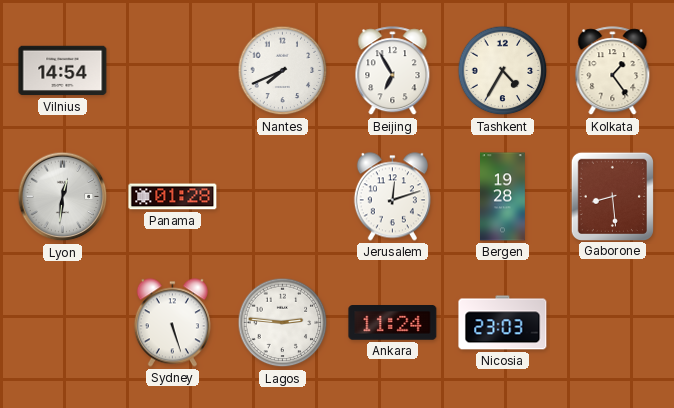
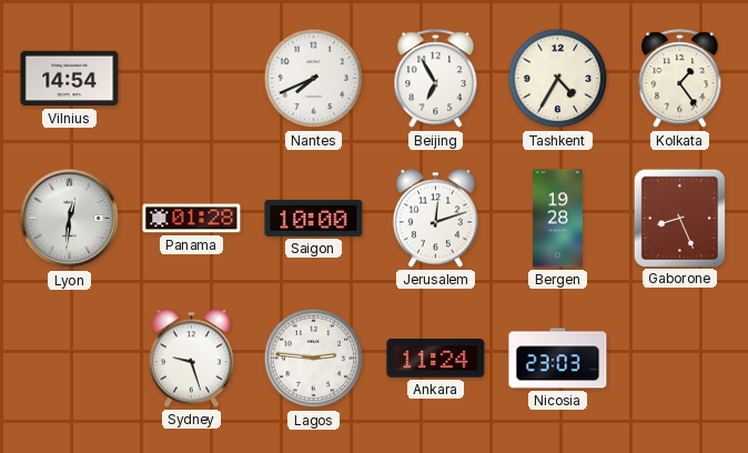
Saigon: none -> 10:00 (314, 218)
Gaborone: 8:29 -> 8:26 (679, 218)
Sydney: 5:27 -> 9:27 (191, 359)
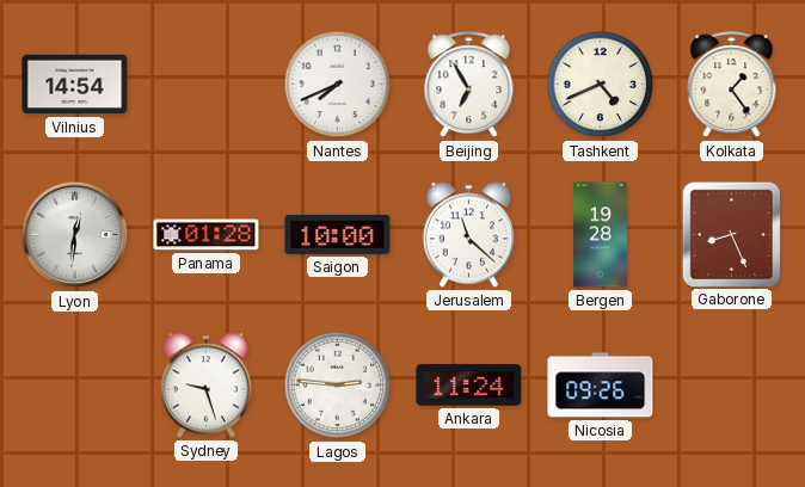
Tashkent: 4:35 -> 4:41 (601, 85)
Jerusalem: 12:12 -> 11:22 (468, 235)
Nicosia: 23:03 -> 09:26 (601, 386)
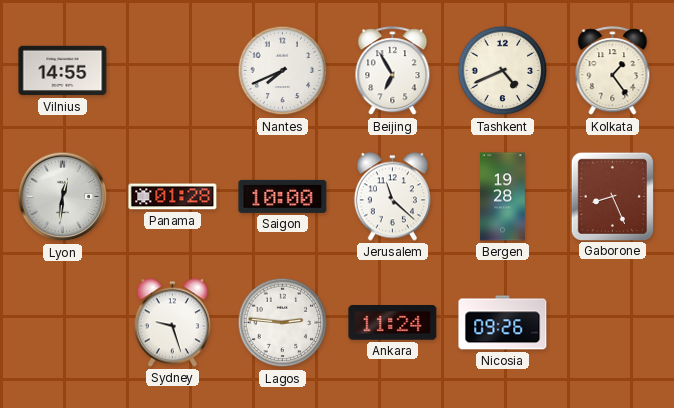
Vilnius: 14:54 -> 14:55 (63, 71)
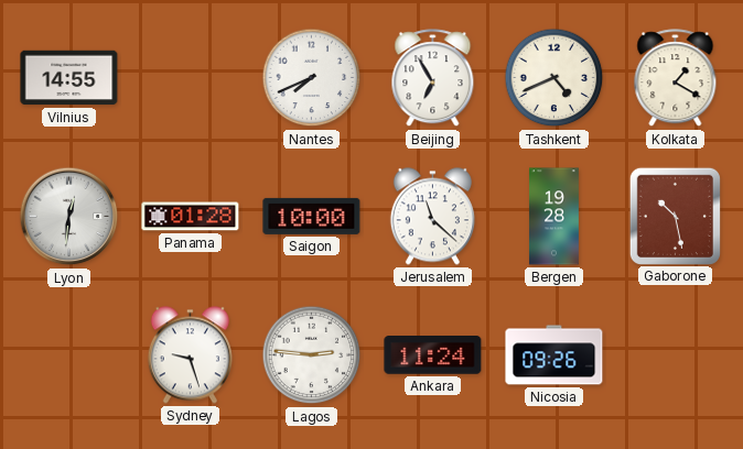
Kolkata: 1:24 -> 1:20 (676, 78)
Gaborone: 8:26 -> 10:28 (675, 216)
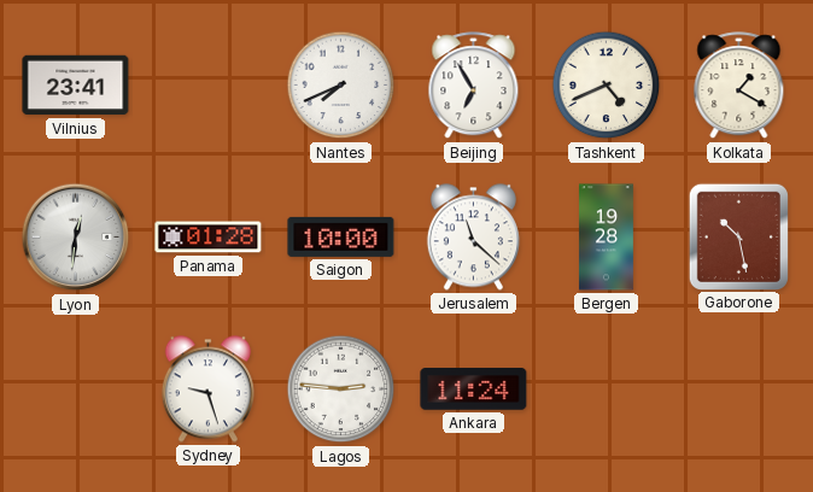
Vilnius: 14:55 -> 23:41 (76, 86)
Nicosia: 09:26 -> none (554, 355)
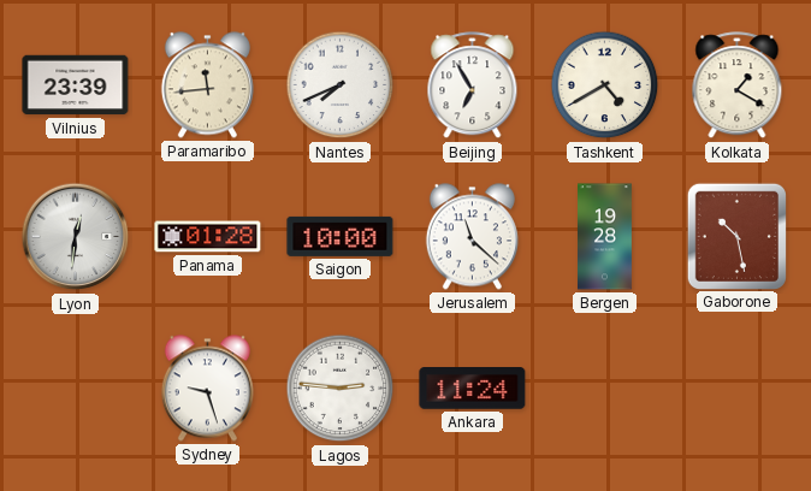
Vilnius: 23:41 -> 23:39 (76, 85)
Paramaribo: none -> 11:44 (207, 85)
Tashkent: 4:41 -> 4:40 (605, 85)
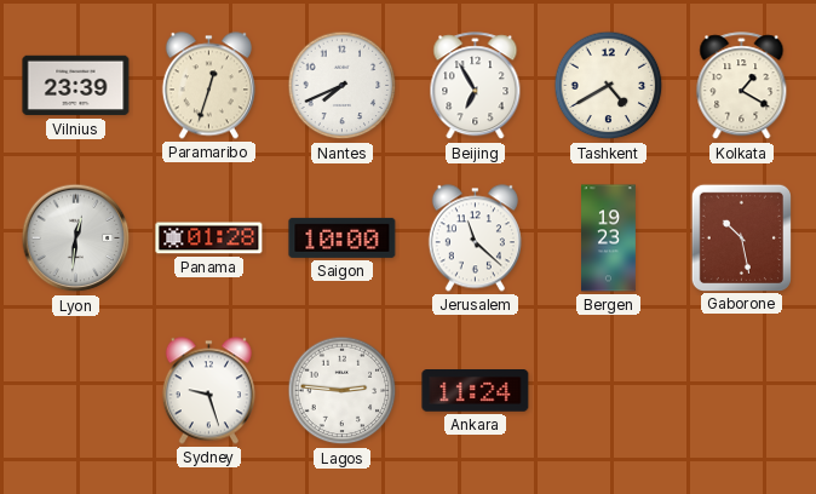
Paramaribo: 11:44 -> 12:33 (208, 86)
Bergen: 19:28 -> 19:23 (609, 239)
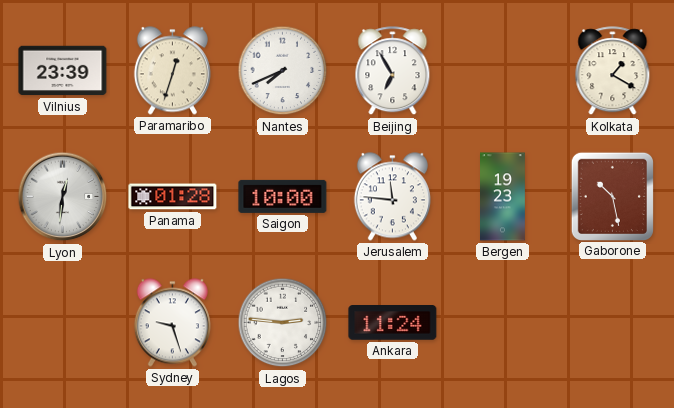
Tashkent: 4:40 -> none (609, 86)
Jerusalem: 11:22 -> 11:46 (392, 197)
